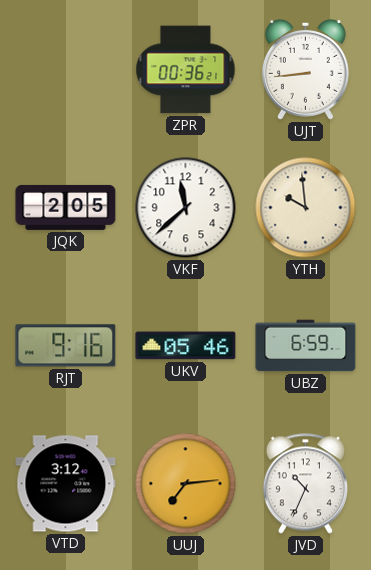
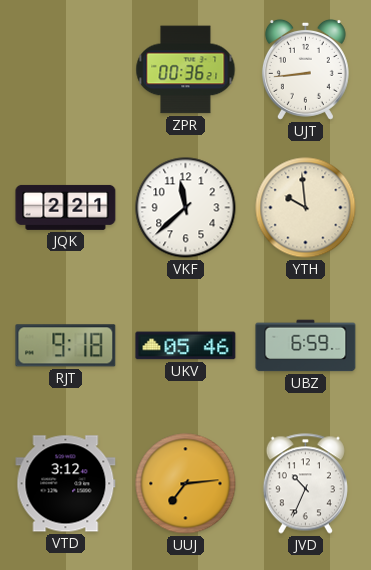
JQK: 2:05 -> 2:21 (66, 207)
RJT: 9:16 -> 9:18 (66, 346)
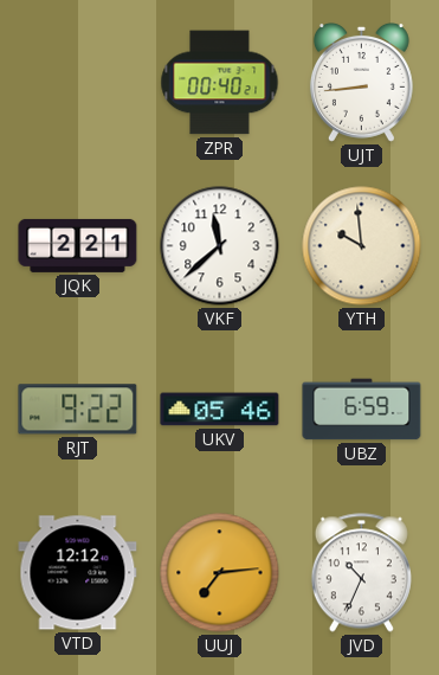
ZPR: 00:36 -> 00:40 (220, 83)
RJT: 9:18 -> 9:22 (78, 410)
VTD: 3:12 -> 12:12 (78, 573)
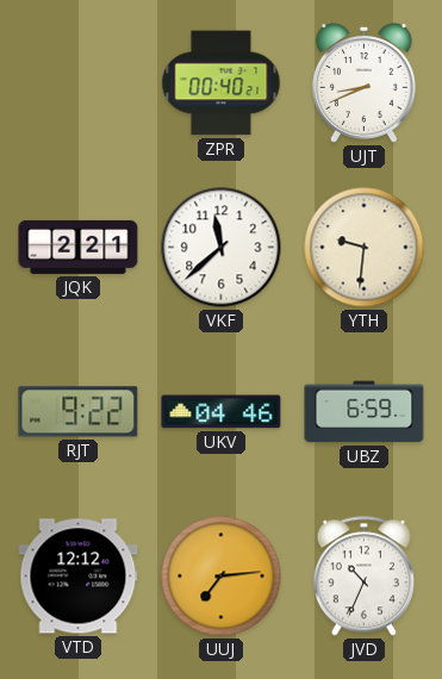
UJT: 8:44 -> 8:41 (363, 83)
YTH: 9:59 -> 9:31 (365, 248)
UKV: 05:46 -> 04:46 (222, 412)
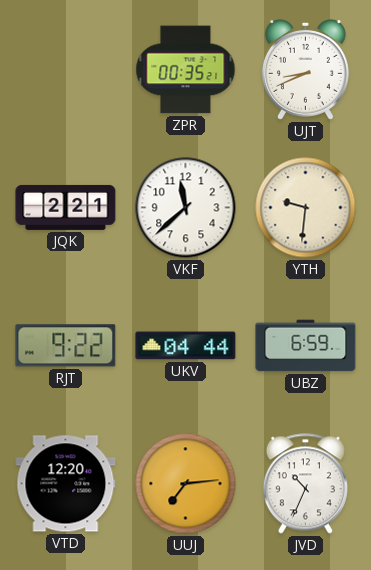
ZPR: 00:40 -> 00:35 (186, 70)
UKV: 04:46 -> 04:44 (186, 346)
VTD: 12:12 -> 12:20 (66, 484)
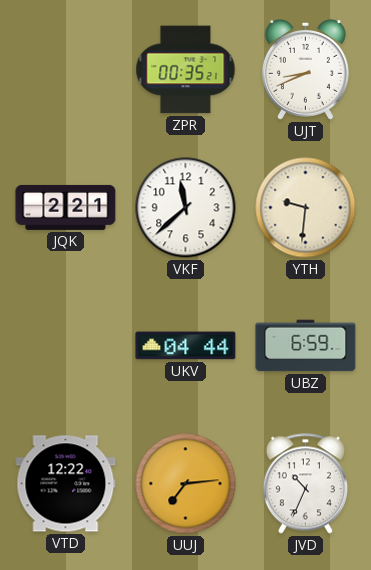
RJT: 9:22 -> none (66, 346)
VTD: 12:20 -> 12:22 (66, 484)
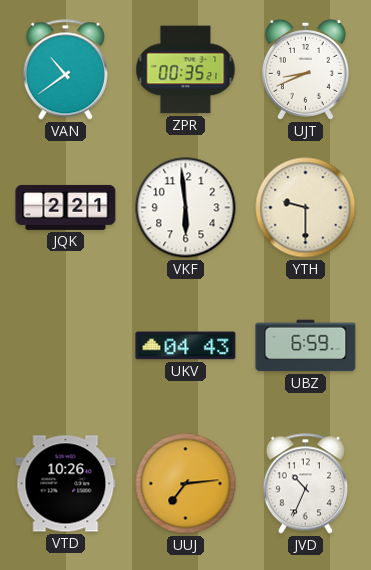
VAN: none -> 10:39 (65, 70)
VKF: 11:38 -> 5:59 (186, 208)
YTH: 9:31 -> 9:30 (306, 208)
UKV: 04:44 -> 04:43 (186, 346)
VTD: 12:22 -> 10:26 (66, 484)
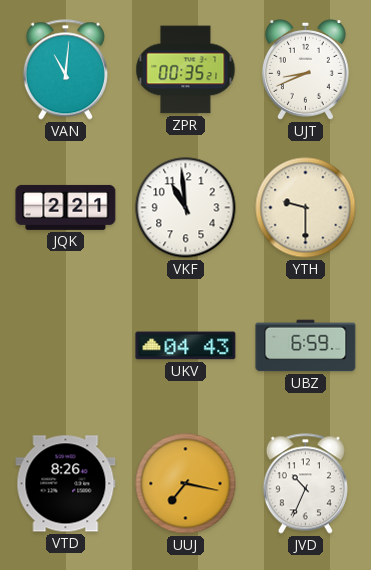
VAN: 10:39 -> 11:01 (65, 70)
VKF: 5:59 -> 10:59 (186, 208)
VTD: 10:26 -> 8:26 (66, 484)
UUJ: 7:14 -> 7:17 (186, 484)
